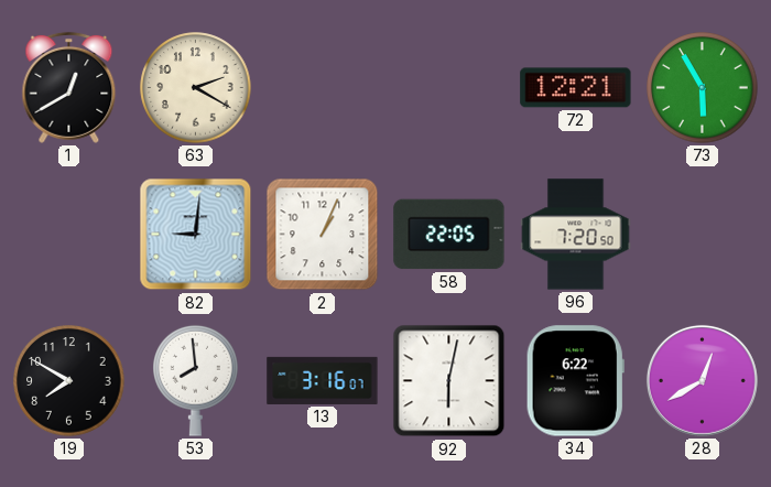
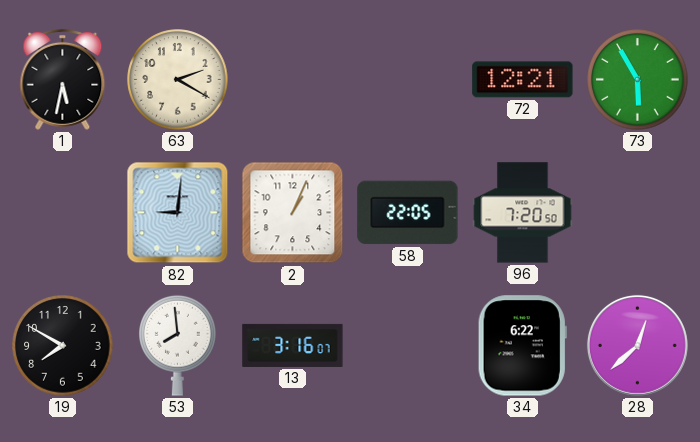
1: 12:40 -> 5:32 (63, 79)
92: 6:02 -> none (449, 381)
28: 12:40 -> 12:38 (637, 345)
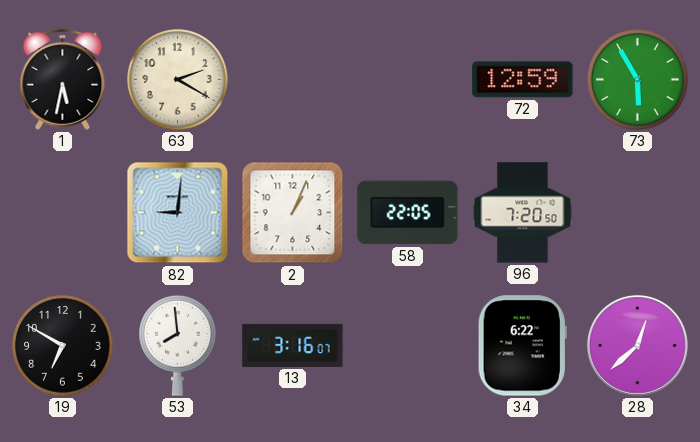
72: 12:21 -> 12:59 (523, 80)
19: 7:50 -> 6:50 (63, 346)
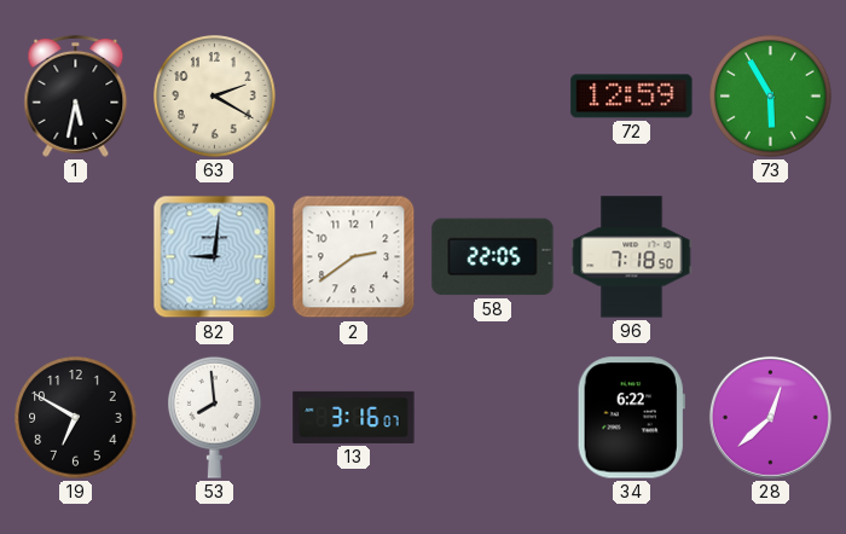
2: 1:04 -> 2:39 (354, 257)
96: 7:20 -> 7:18 (632, 257)
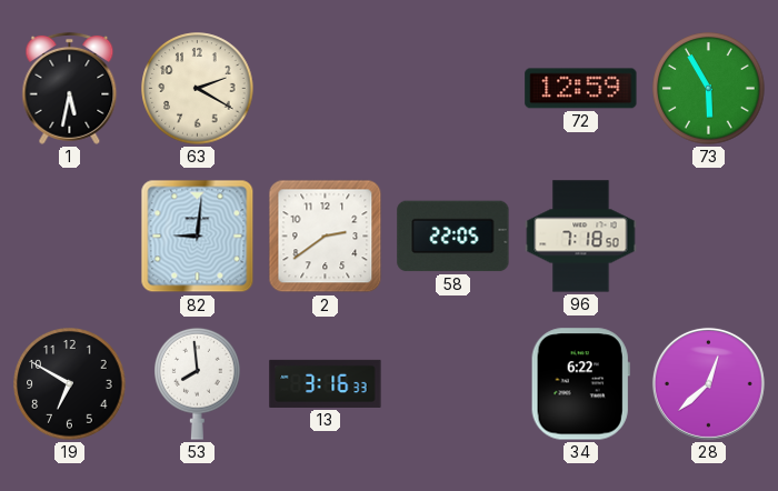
13: 3:16:07 -> 3:16:33 (326, 383)
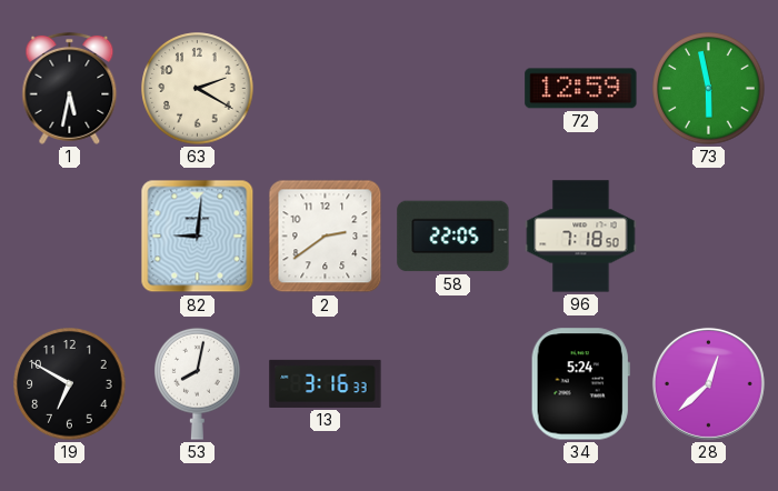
73: 5:55 -> 5:58 (709, 89)
53: 7:59 -> 8:02 (198, 383)
34: 6:22 -> 5:24 (580, 384)
